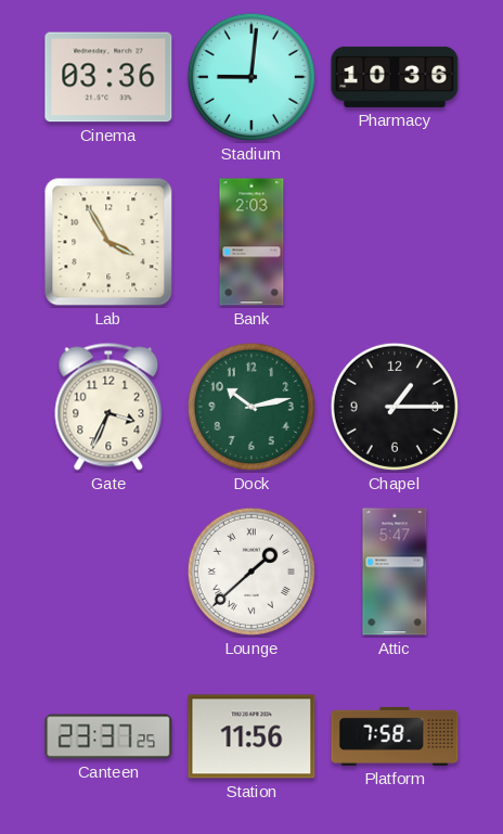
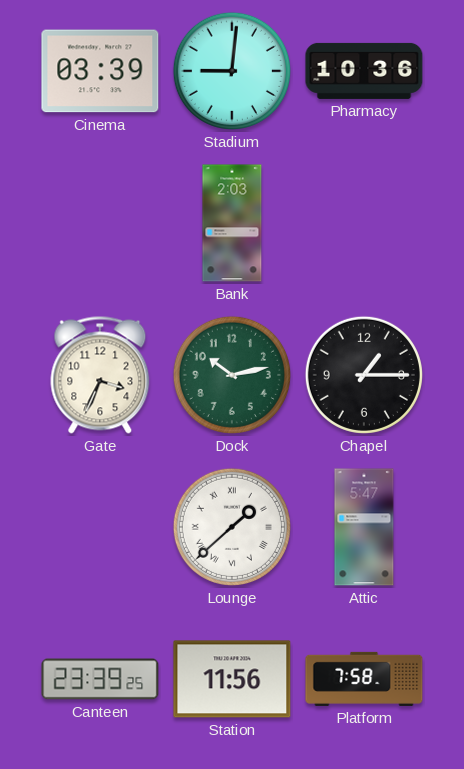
Cinema: 03:36 -> 03:39 (100, 71)
Lab: 3:55 -> none (108, 242)
Canteen: 23:37 -> 23:39 (100, 679)
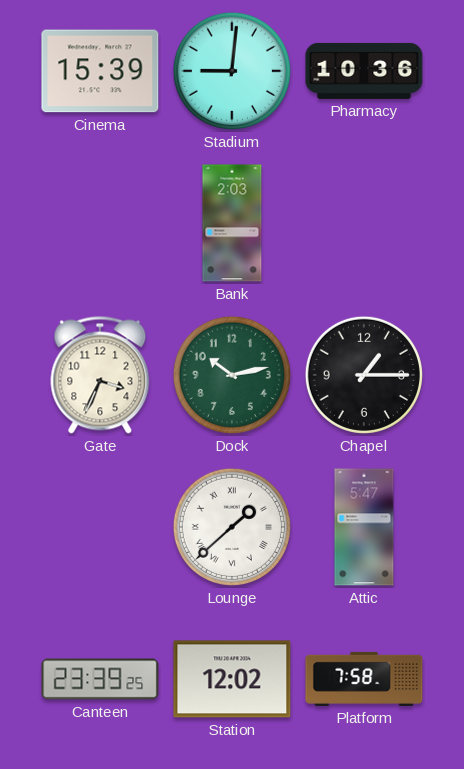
Cinema: 03:39 -> 15:39 (100, 71)
Station: 11:56 -> 12:02 (232, 679)
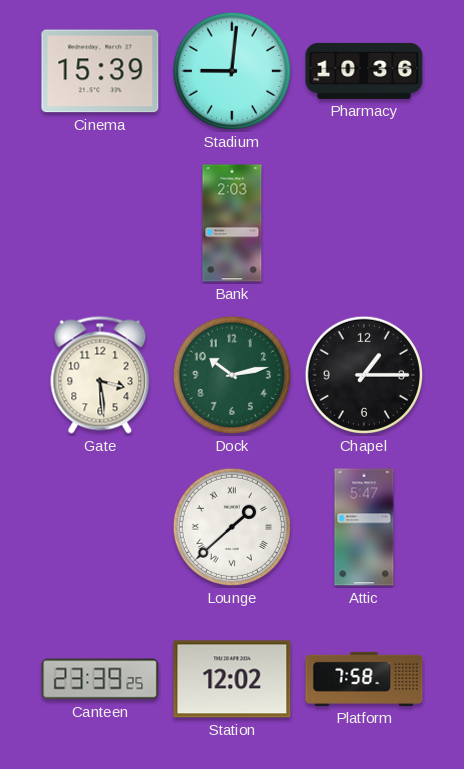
Gate: 3:34 -> 3:29 (100, 375)
